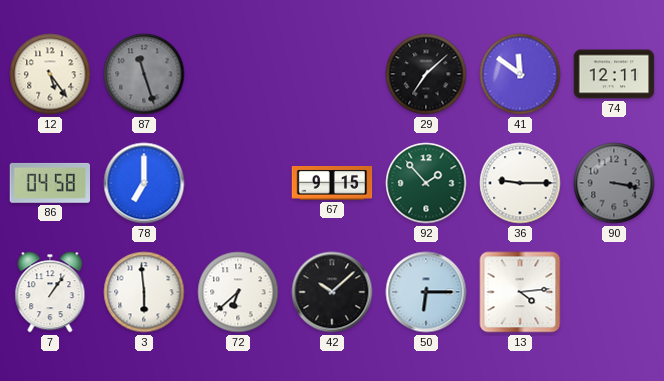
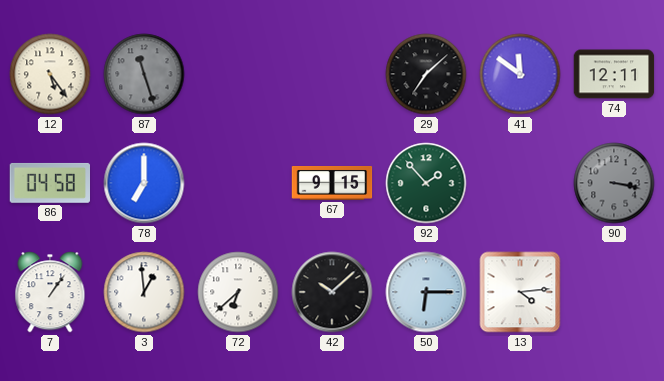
36: 9:15 -> none (520, 183)
3: 5:59 -> 12:59 (144, 292)
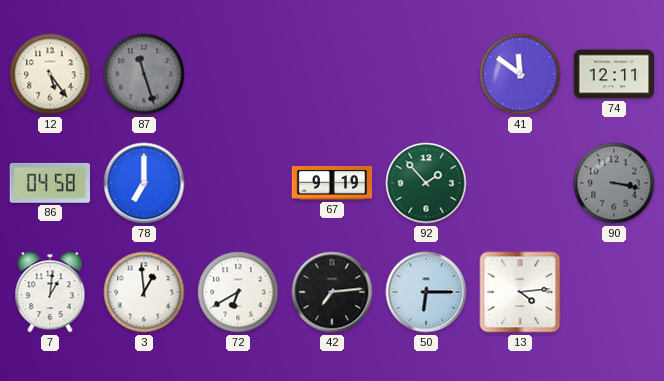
29: 7:08 -> none (426, 74)
67: 9:15 -> 9:19 (332, 184)
7: 1:06 -> 1:01 (50, 292)
72: 6:38 -> 6:40 (238, 292)
42: 10:08 -> 7:14 (332, 292)
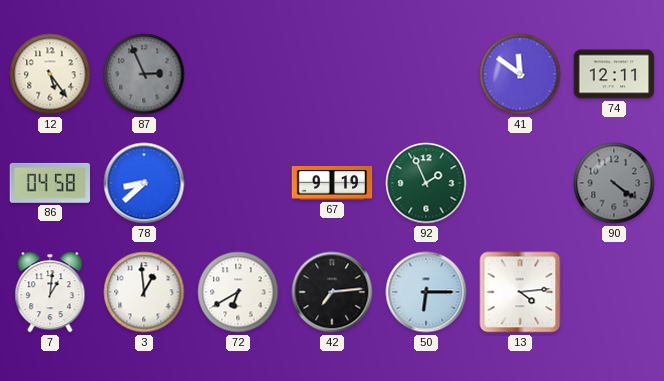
87: 11:27 -> 2:56 (144, 74)
78: 7:00 -> 8:38 (144, 183)
92: 1:53 -> 1:56 (426, 183)
90: 3:17 -> 4:21 (614, 183)
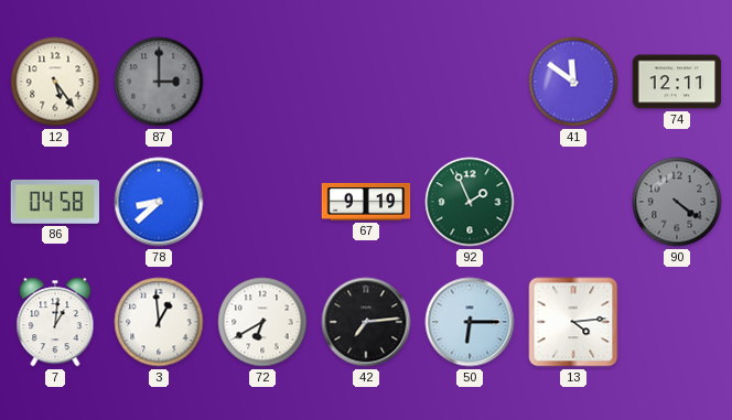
87: 2:56 -> 3:00 (159, 82)
